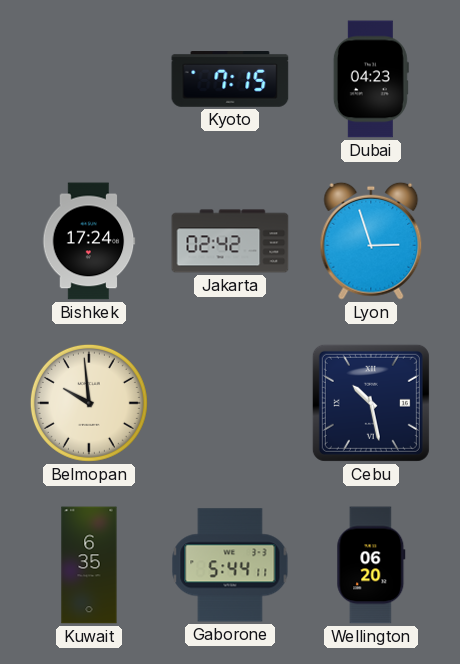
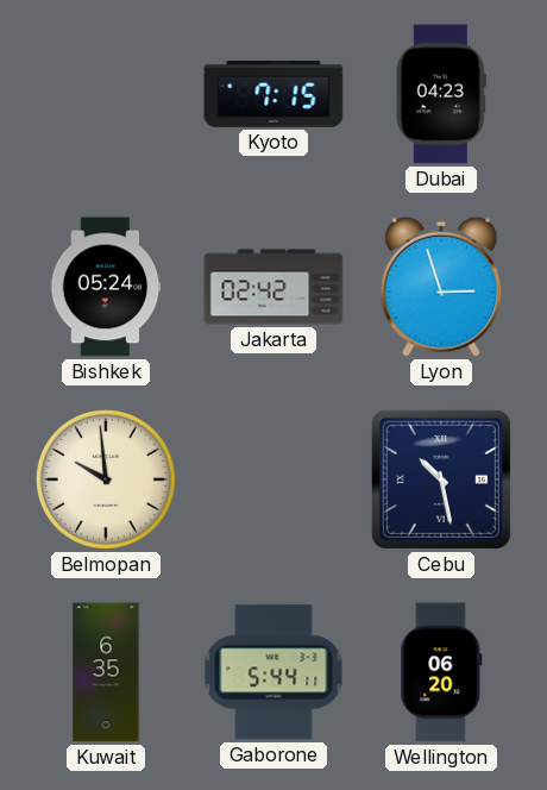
Bishkek: 17:24 -> 05:24 (106, 287)
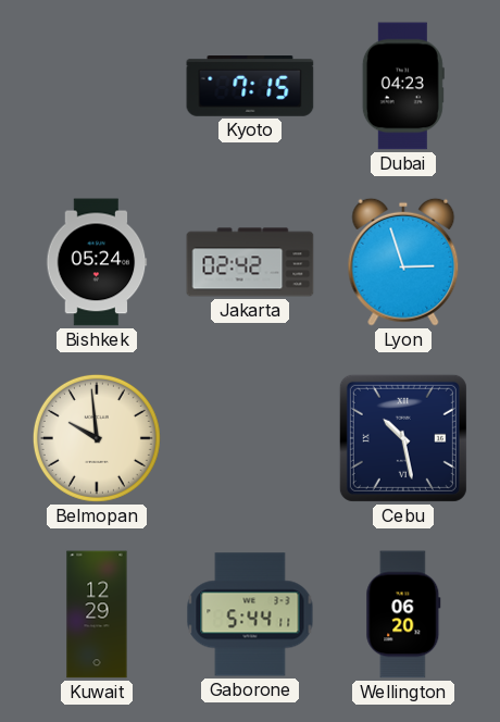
Kuwait: 6:35 -> 12:29 (97, 614)
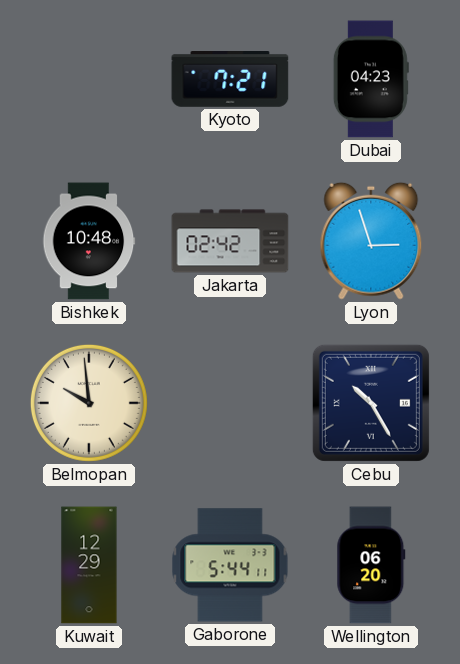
Kyoto: 7:15 -> 7:21 (230, 80)
Bishkek: 05:24 -> 10:48 (89, 241)
Cebu: 10:28 -> 10:25 (371, 403)
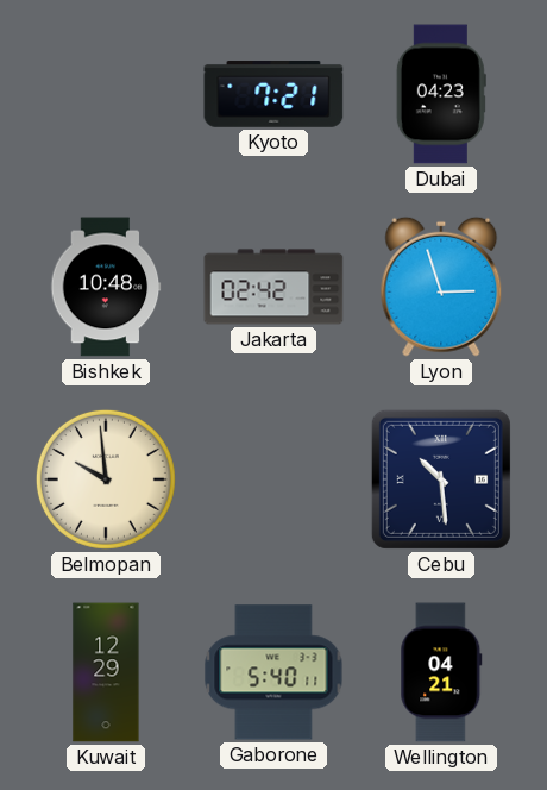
Cebu: 10:25 -> 10:29 (441, 479)
Gaborone: 5:44 -> 5:40 (273, 672)
Wellington: 06:20 -> 04:21 (441, 672)
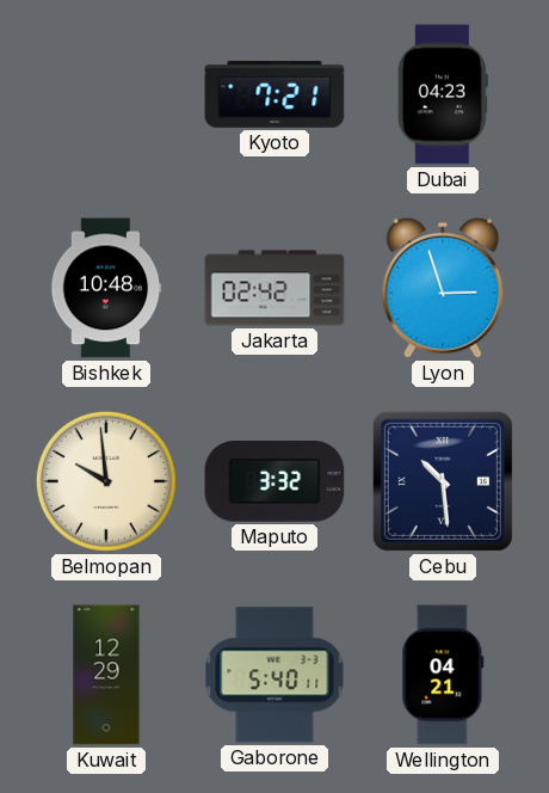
Maputo: none -> 3:32 (274, 481)
